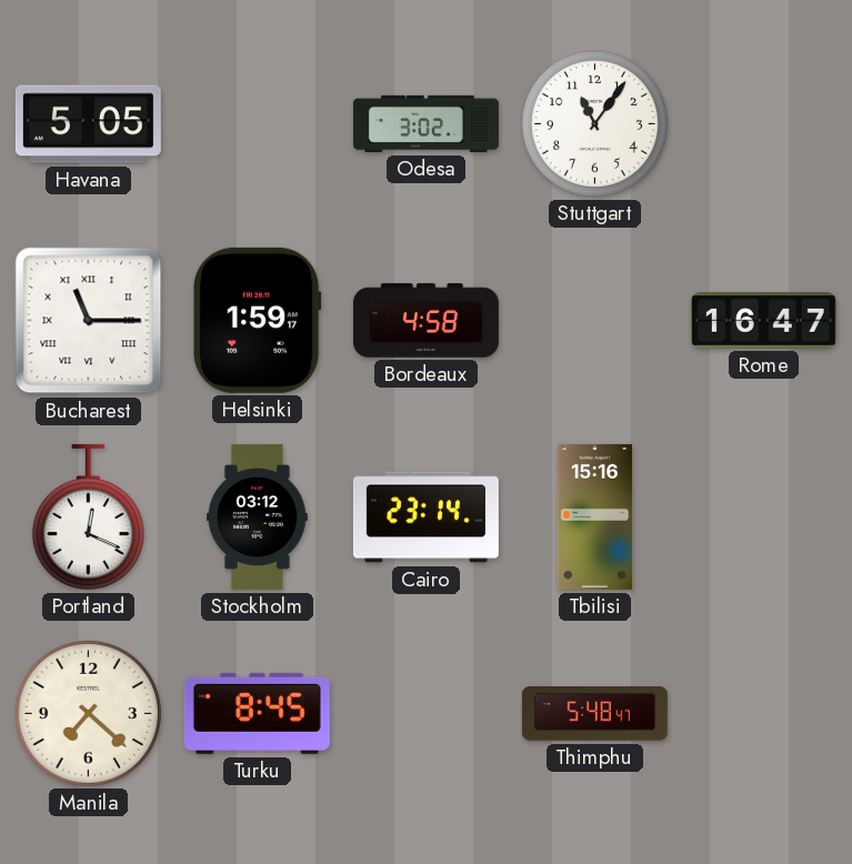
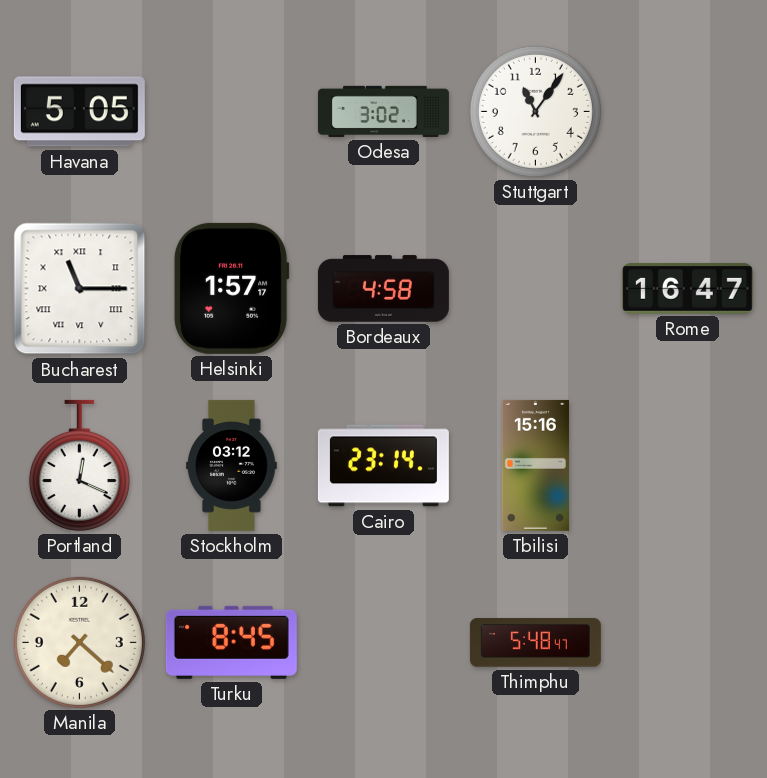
Helsinki: 1:59 -> 1:57 (231, 288)
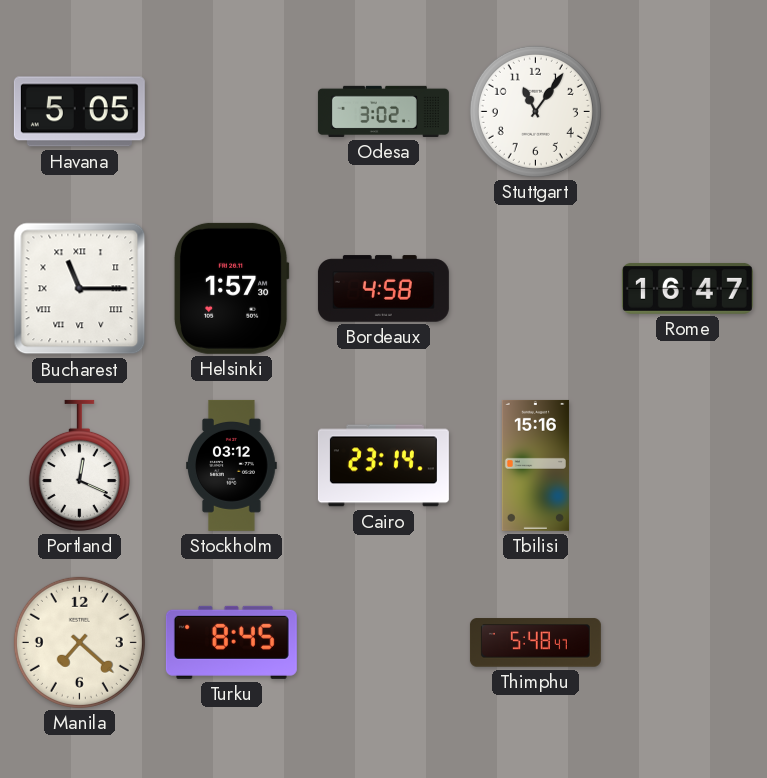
Helsinki: 1:57:17 -> 1:57:30 (231, 288)
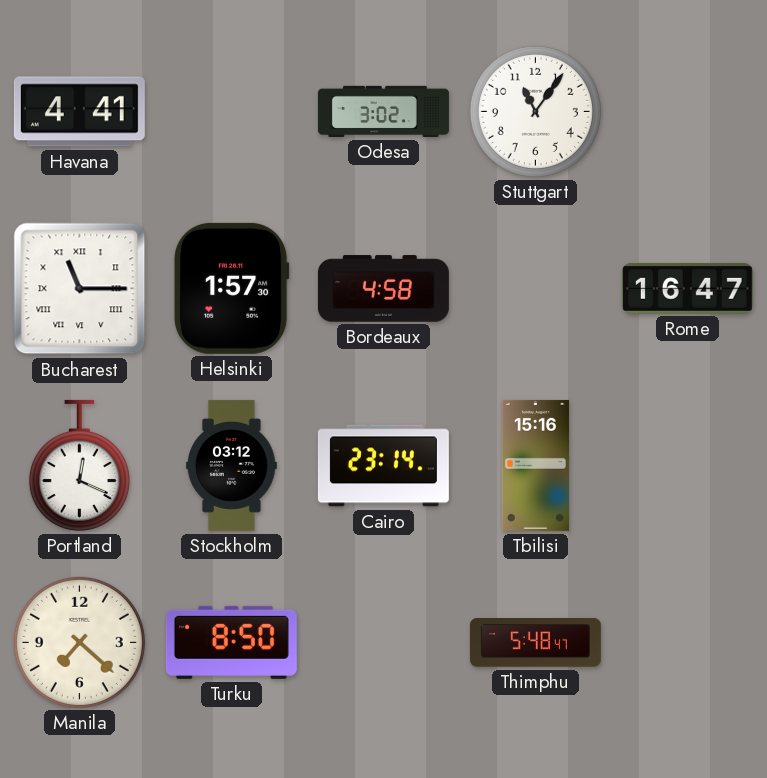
Havana: 5:05 -> 4:41 (79, 112)
Turku: 8:45 -> 8:50 (231, 642)
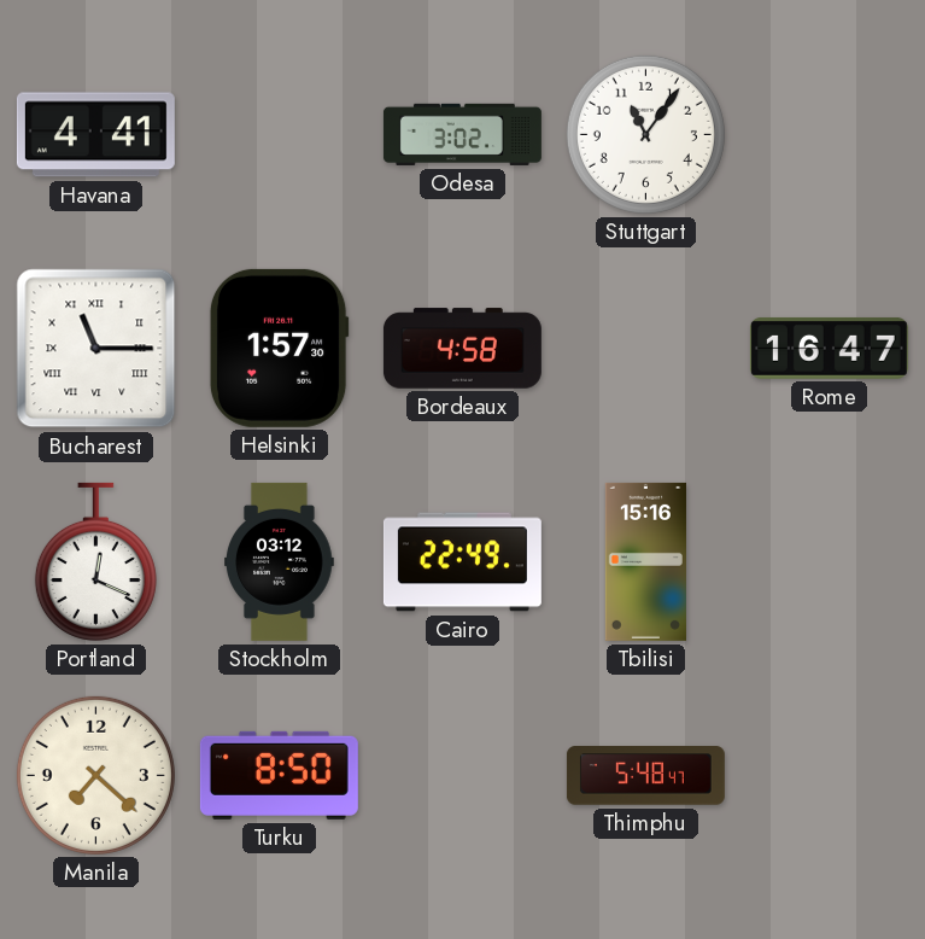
Cairo: 23:14 -> 22:49 (462, 562)
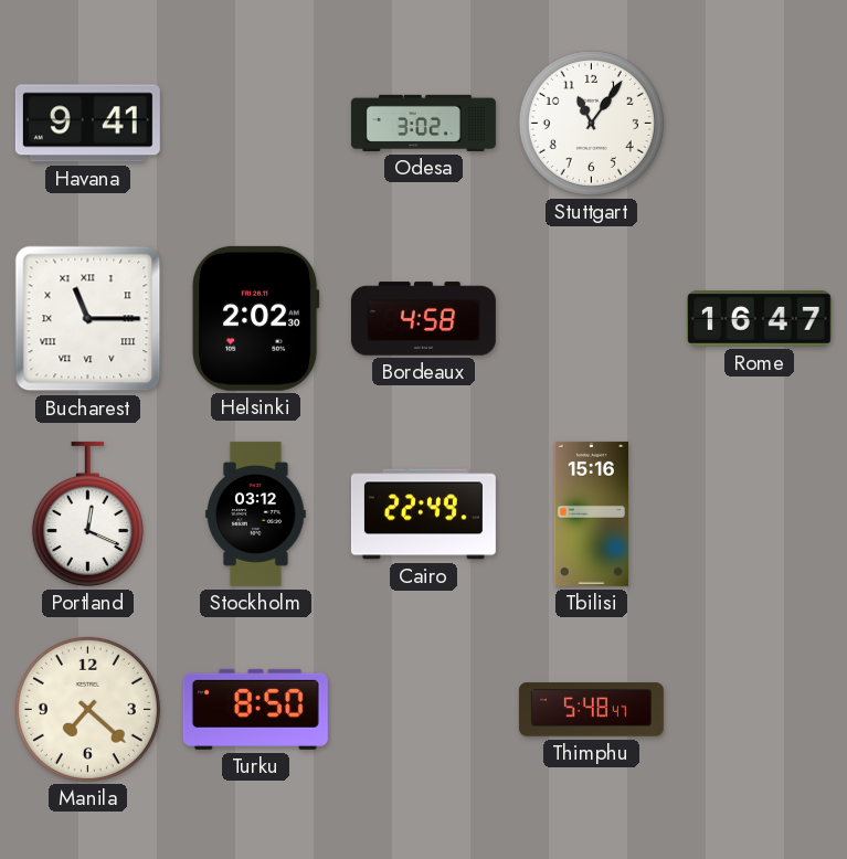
Havana: 4:41 -> 9:41 (87, 124)
Helsinki: 1:57 -> 2:02 (255, 318)
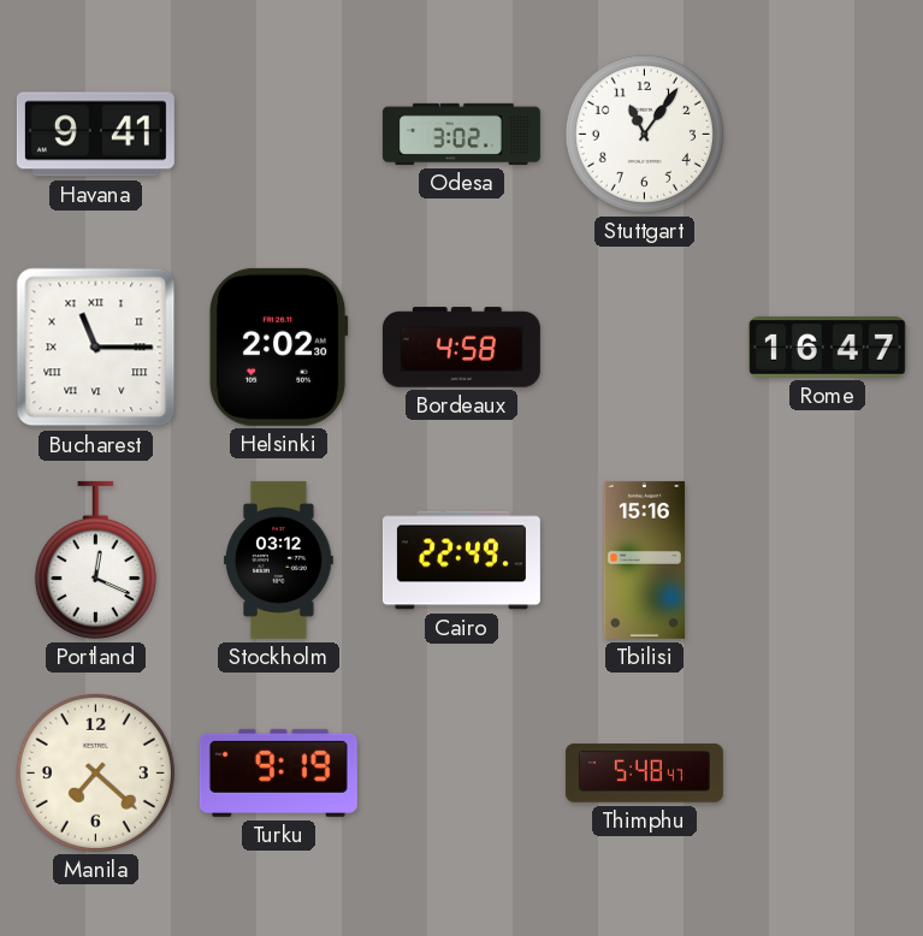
Turku: 8:50 -> 9:19 (278, 772)
